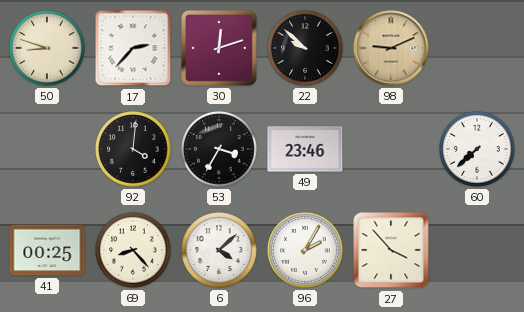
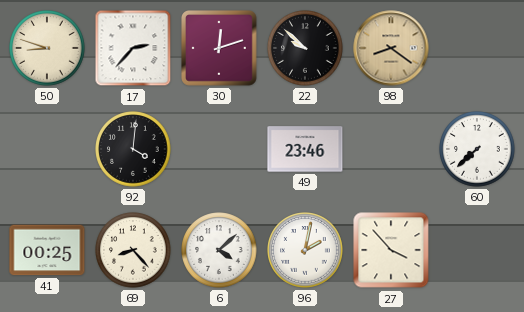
98: 9:11 -> 8:21 (391, 48)
53: 3:35 -> none (219, 149)
96: 2:05 -> 2:02 (305, 250)
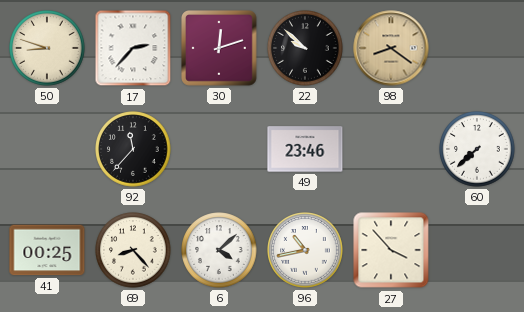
92: 4:01 -> 11:37 (133, 149)
96: 2:02 -> 10:43 (305, 250)
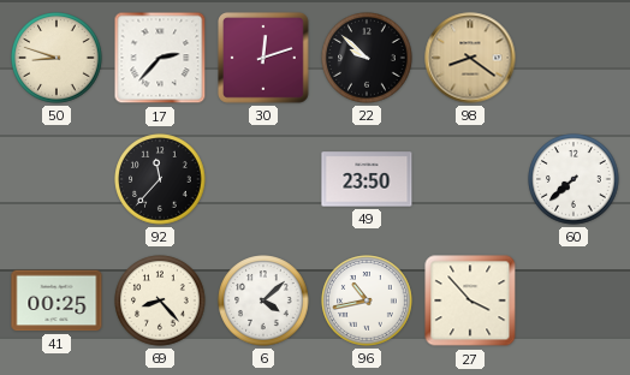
49: 23:46 -> 23:50 (367, 179)
